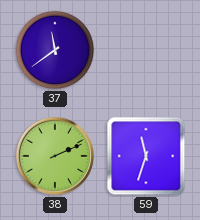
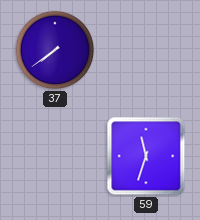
37: 11:39 -> 7:39 (55, 50)
38: 2:11 -> none (55, 156)
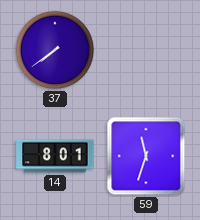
14: none -> 8:01 (55, 156)
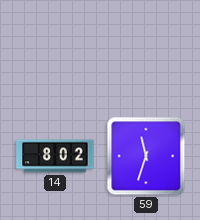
37: 7:39 -> none (55, 50)
14: 8:01 -> 8:02 (55, 156)
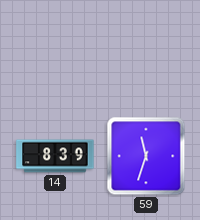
14: 8:02 -> 8:39 (55, 156)
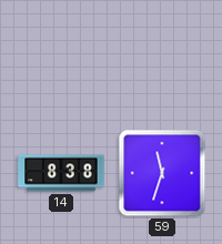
14: 8:39 -> 8:38 (61, 173)
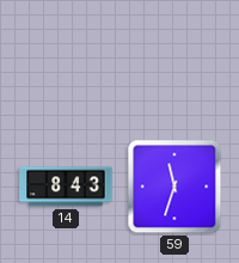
14: 8:38 -> 8:43 (66, 186)
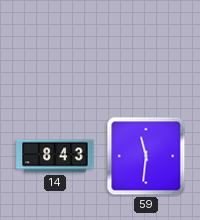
59: 11:33 -> 11:31 (146, 156)
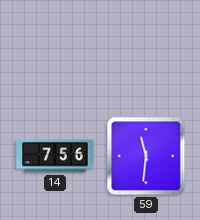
14: 8:43 -> 7:56 (55, 156)
